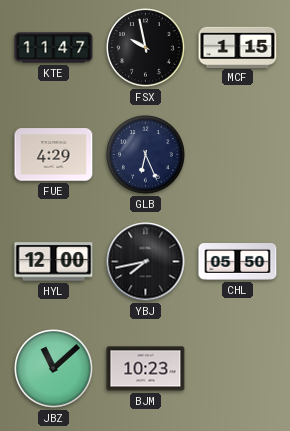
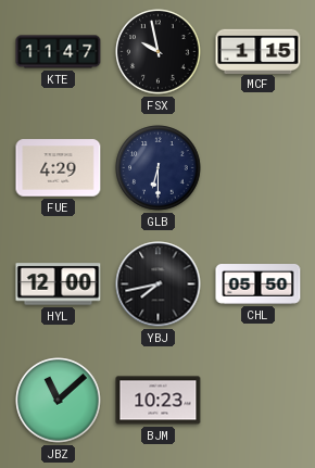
GLB: 6:26 -> 6:30 (159, 168)
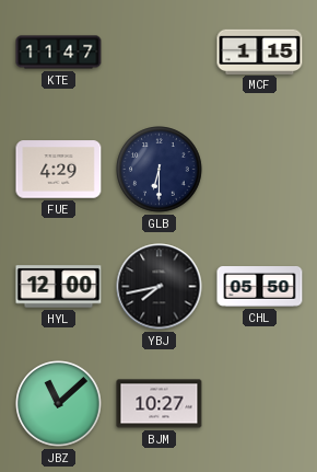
FSX: 9:58 -> none (159, 52)
BJM: 10:23 -> 10:27 (160, 404)
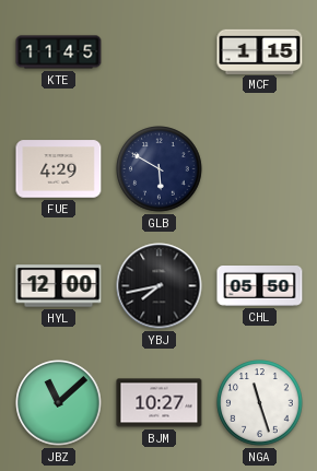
KTE: 11:47 -> 11:45 (59, 52)
GLB: 6:30 -> 5:50 (160, 169)
NGA: none -> 11:27 (260, 403)
